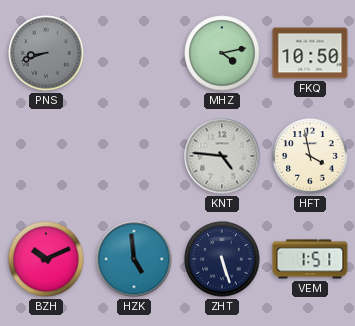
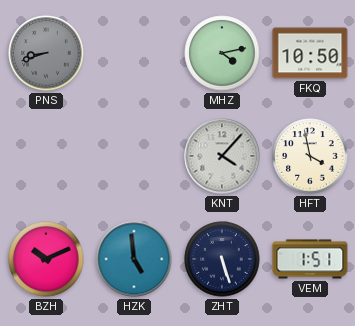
KNT: 4:46 -> 4:07 (222, 156)
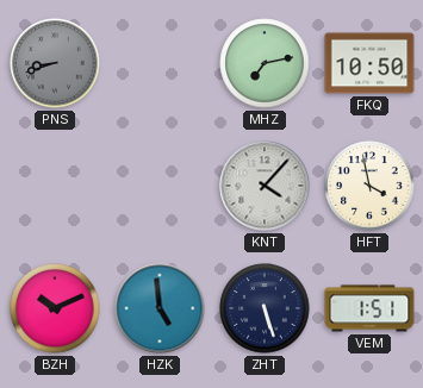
MHZ: 4:13 -> 7:13 (265, 63)
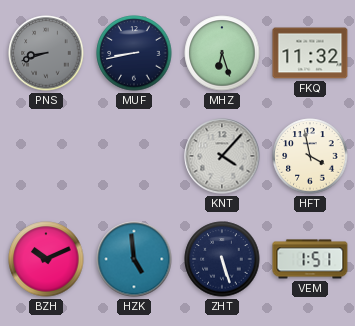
MUF: none -> 8:43 (134, 53)
MHZ: 7:13 -> 6:27 (222, 53)
FKQ: 10:50 -> 11:32 (310, 53)
